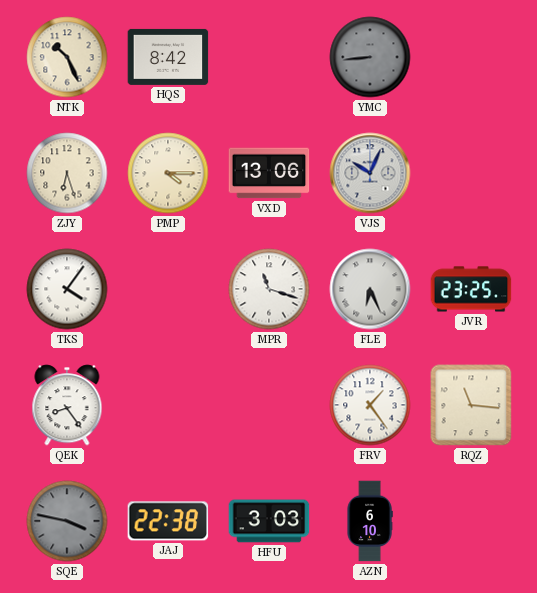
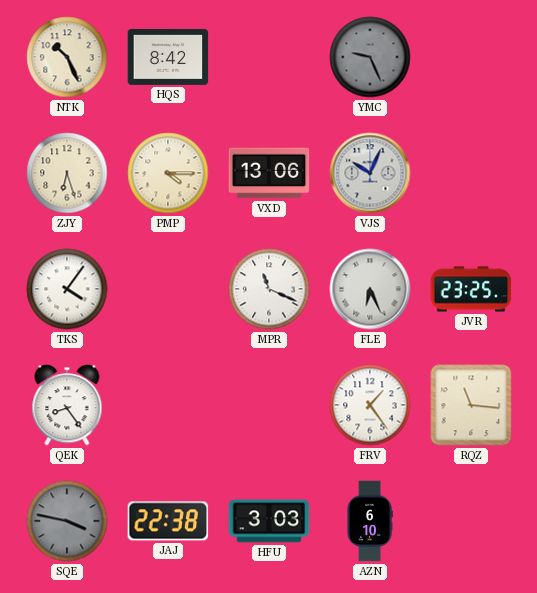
YMC: 8:44 -> 9:26 (370, 57)
MPR: 11:18 -> 11:19 (269, 289)
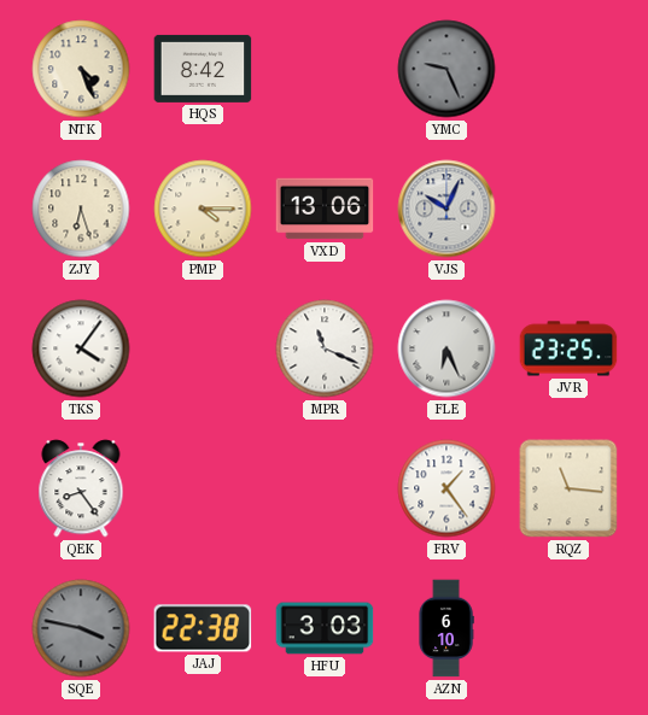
NTK: 10:26 -> 4:26 (81, 69)
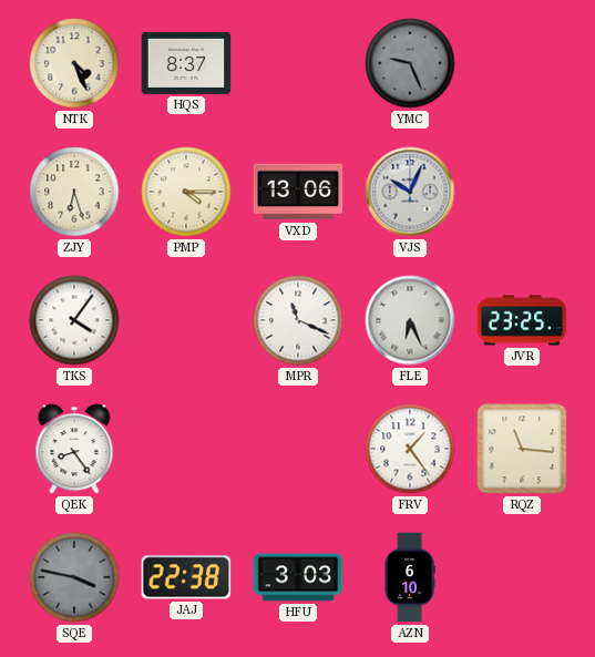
HQS: 8:42 -> 8:37 (186, 63)
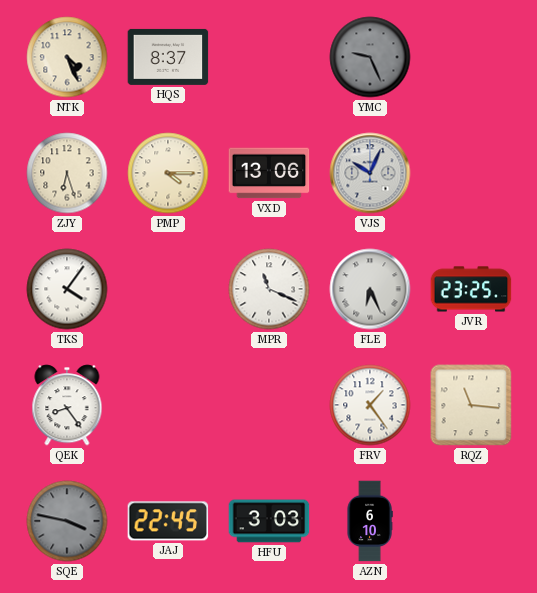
JAJ: 22:38 -> 22:45 (168, 521)
